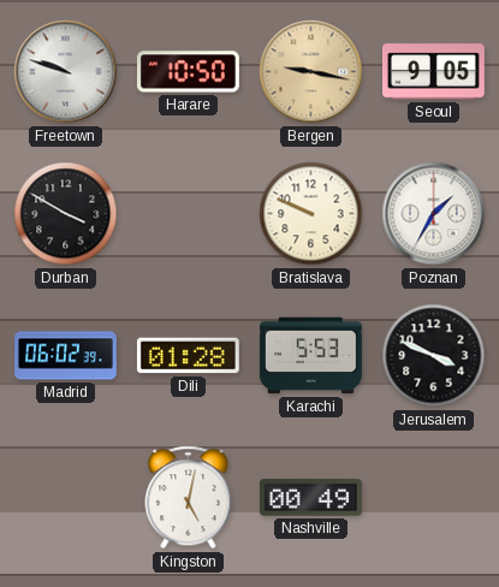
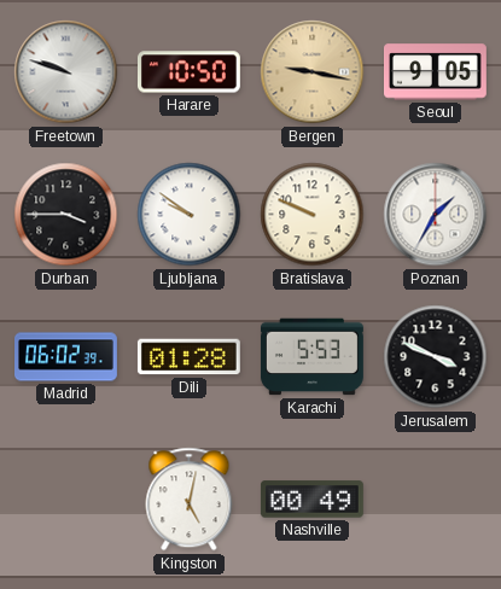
Durban: 3:50 -> 3:45 (66, 215)
Ljubljana: none -> 9:51 (190, 215)
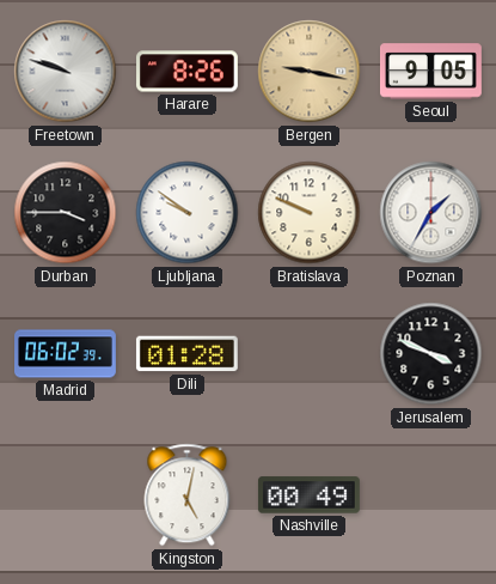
Harare: 10:50 -> 8:26 (186, 72)
Karachi: 5:53 -> none (311, 357)
